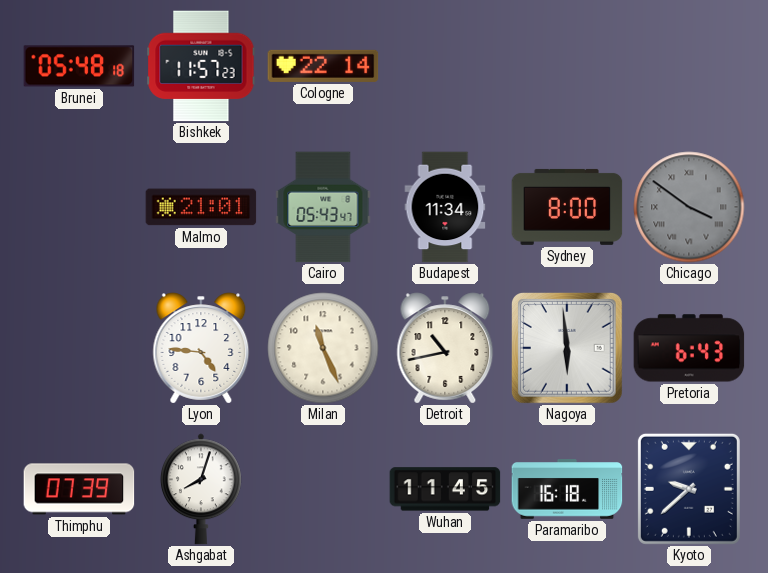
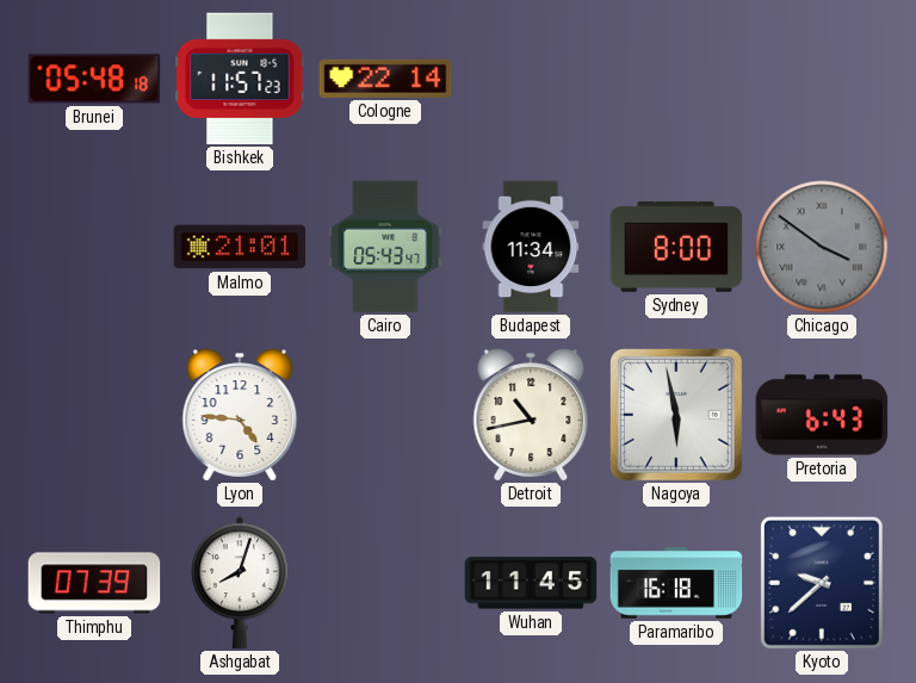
Milan: 11:26 -> none (323, 348)
Nagoya: 5:59 -> 5:58 (677, 416)
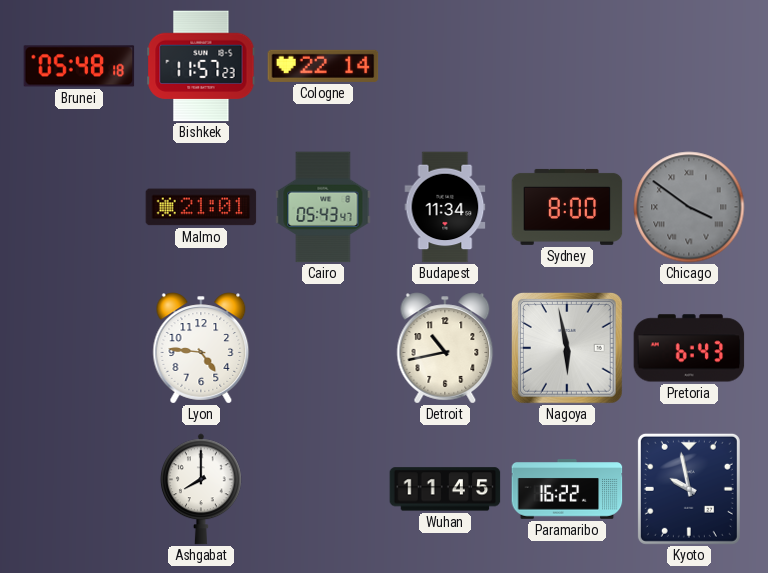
Thimphu: 07:39 -> none (94, 583)
Ashgabat: 8:03 -> 8:00 (201, 489)
Paramaribo: 16:18 -> 16:22 (567, 489)
Kyoto: 9:38 -> 9:58 (689, 489)
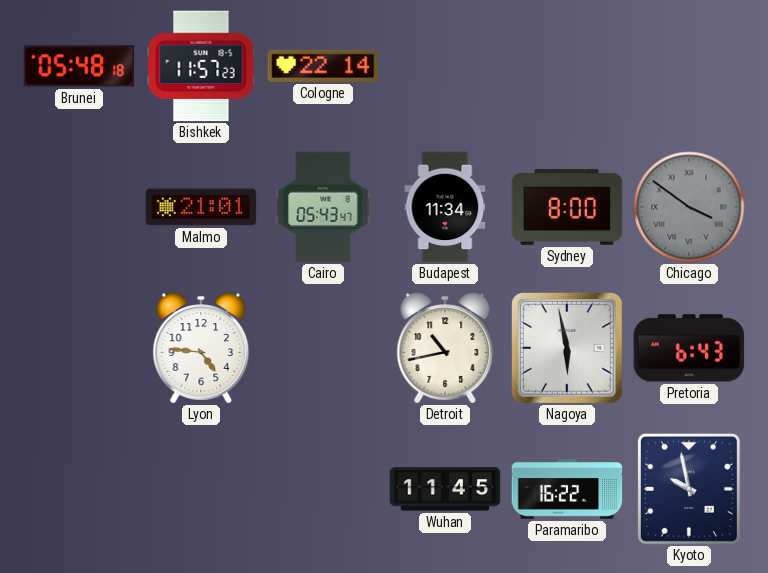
Ashgabat: 8:00 -> none (201, 489)
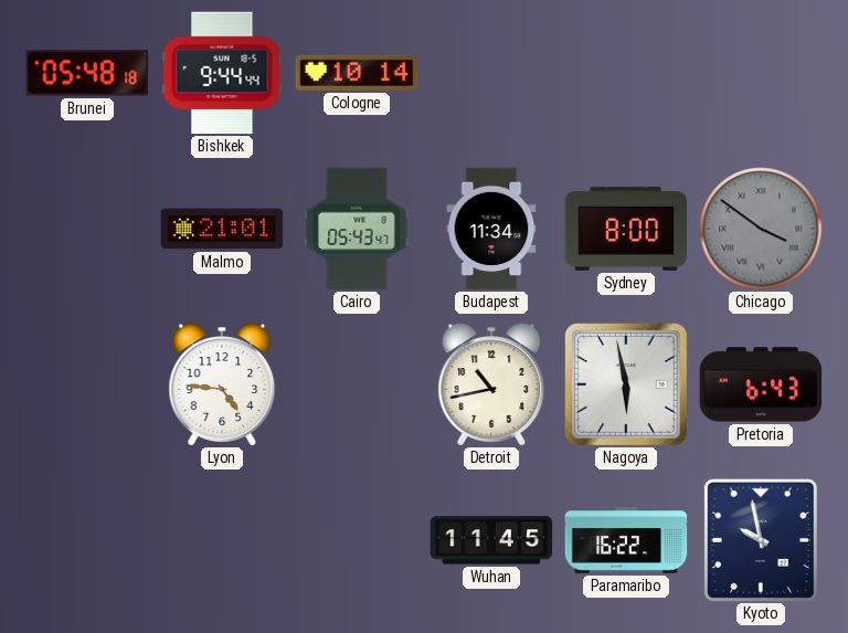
Bishkek: 11:57 -> 9:44 (222, 73)
Cologne: 22:14 -> 10:14 (357, 73)
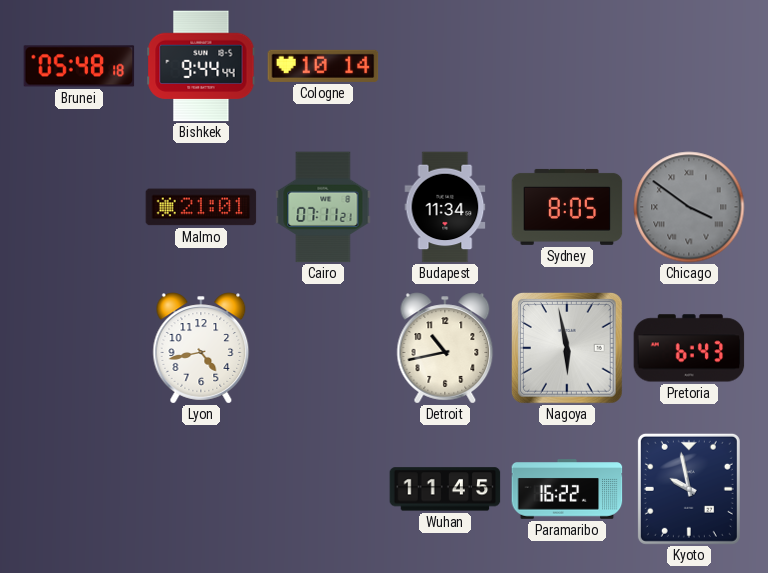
Cairo: 05:43 -> 07:11 (323, 207)
Sydney: 8:00 -> 8:05 (567, 207)
Lyon: 4:46 -> 4:43 (201, 348)
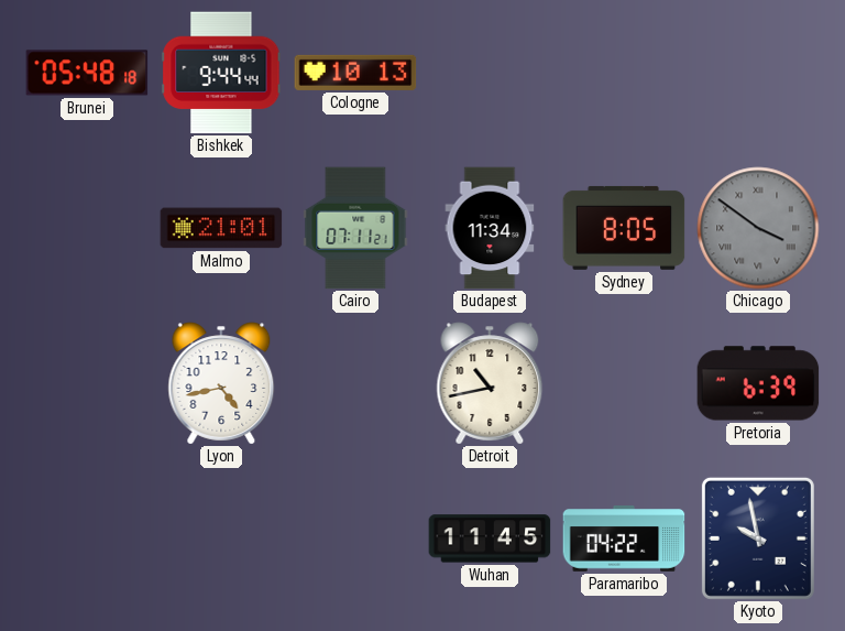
Cologne: 10:14 -> 10:13 (355, 73)
Nagoya: 5:58 -> none (568, 349)
Pretoria: 6:43 -> 6:39 (758, 383)
Paramaribo: 16:22 -> 04:22 (624, 538)
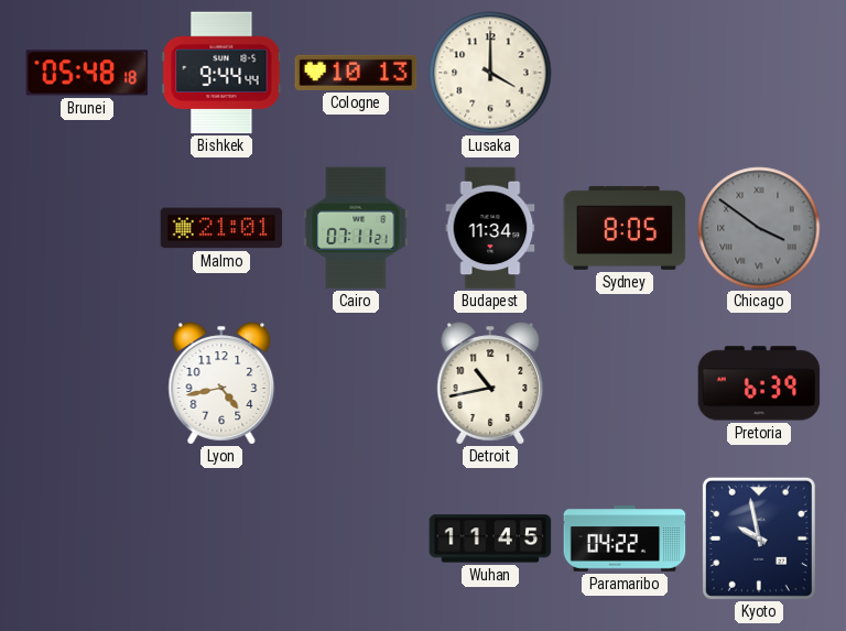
Lusaka: none -> 4:00 (490, 73)
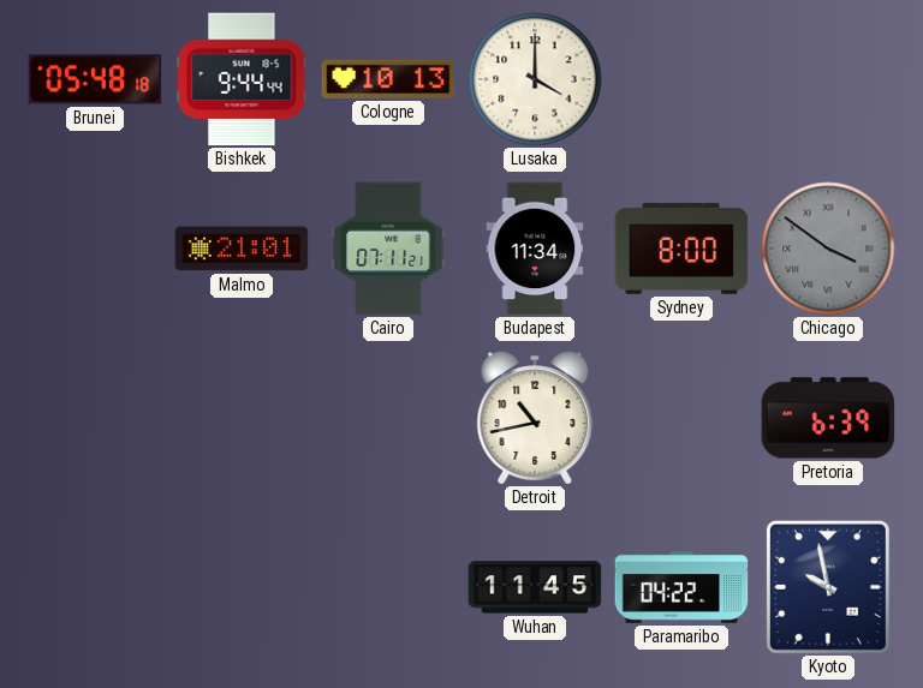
Sydney: 8:05 -> 8:00 (681, 249)
Lyon: 4:43 -> none (221, 383)
